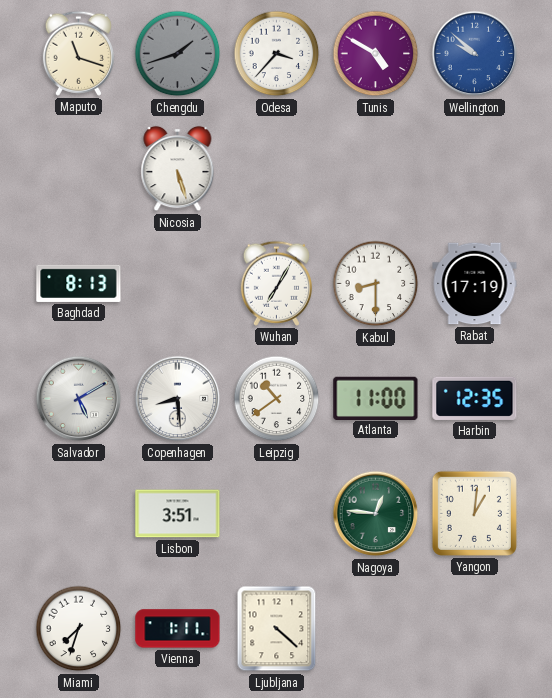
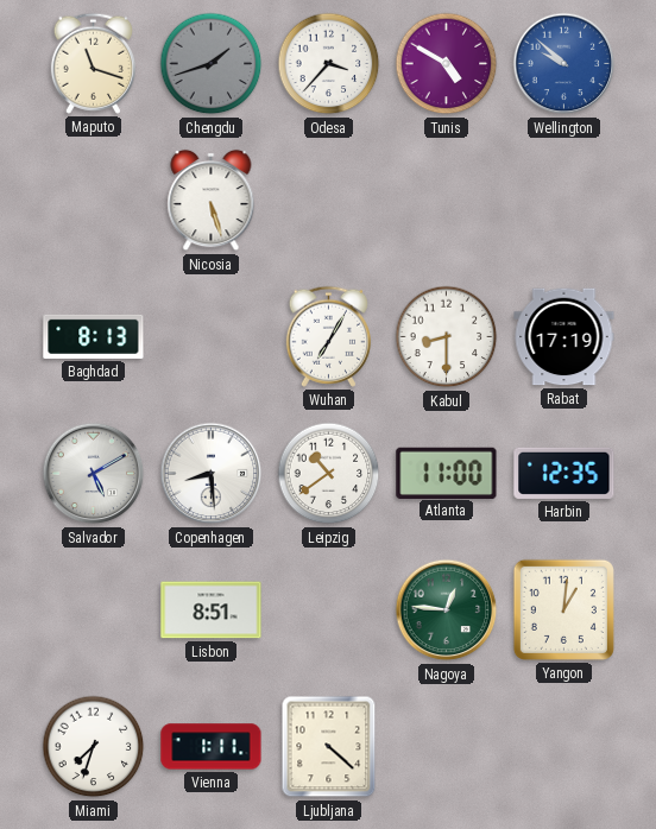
Lisbon: 3:51 -> 8:51 (212, 610)
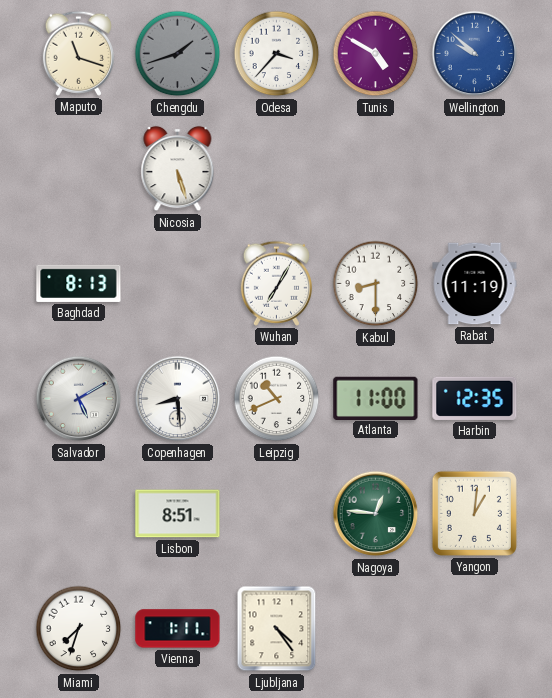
Rabat: 17:19 -> 11:19 (475, 284)
Leipzig: 10:39 -> 10:41 (277, 399)
Ljubljana: 4:22 -> 4:24 (277, 629)
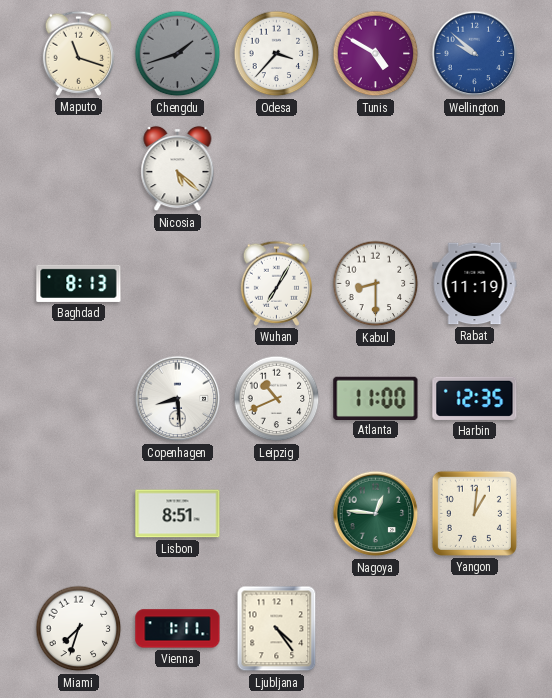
Nicosia: 5:27 -> 5:22 (178, 169)
Salvador: 5:10 -> none (79, 399)
